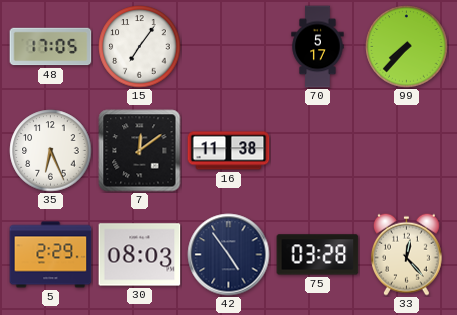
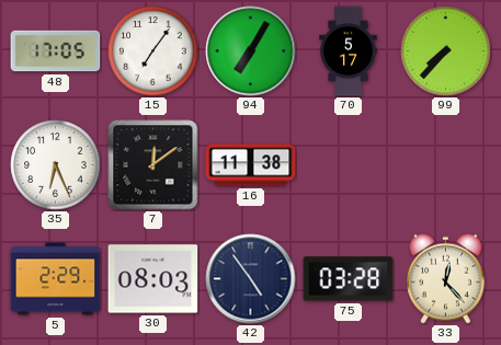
94: none -> 7:05 (251, 51)
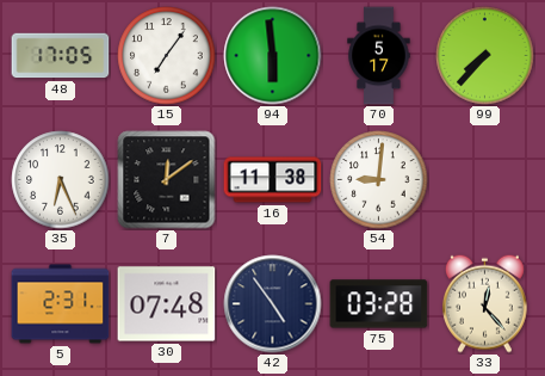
94: 7:05 -> 5:59 (273, 56)
54: none -> 9:01 (379, 180)
5: 2:29 -> 2:31 (61, 304)
30: 08:03 -> 07:48 (167, 304)
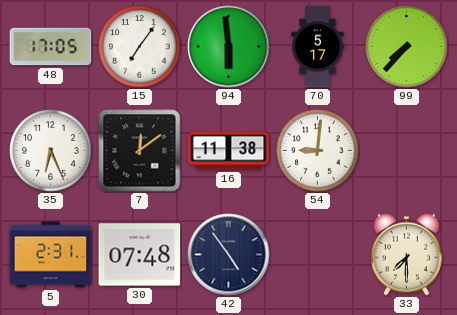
75: 03:28 -> none (379, 304)
33: 12:23 -> 7:30 (406, 254)
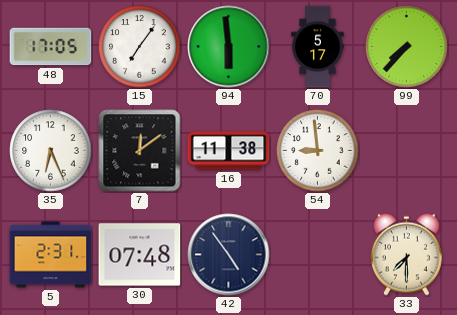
54: 9:01 -> 8:59 (318, 151)
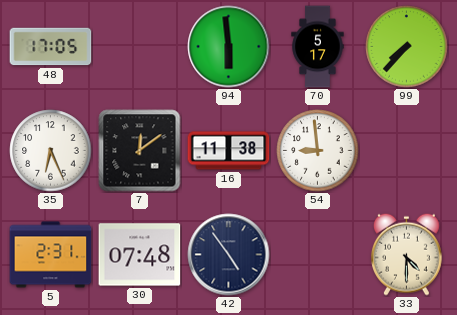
15: 7:06 -> none (140, 47)
33: 7:30 -> 4:30 (406, 254)
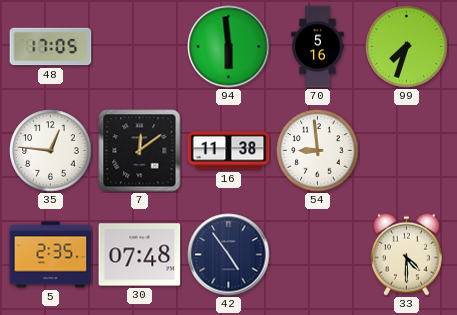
70: 5:17 -> 5:16 (318, 47)
99: 7:37 -> 7:33 (407, 47)
35: 6:26 -> 12:46 (51, 151)
5: 2:31 -> 2:35 (51, 255)
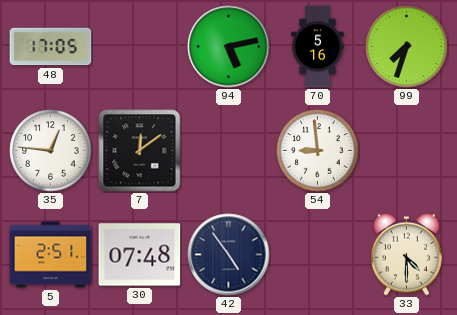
94: 5:59 -> 5:13 (229, 47)
16: 11:38 -> none (229, 151)
5: 2:35 -> 2:51 (51, 255)
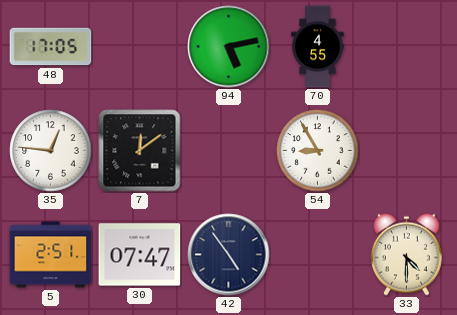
70: 5:16 -> 4:55 (318, 47)
99: 7:33 -> none (407, 47)
54: 8:59 -> 8:55 (318, 151)
30: 07:48 -> 07:47 (140, 255)
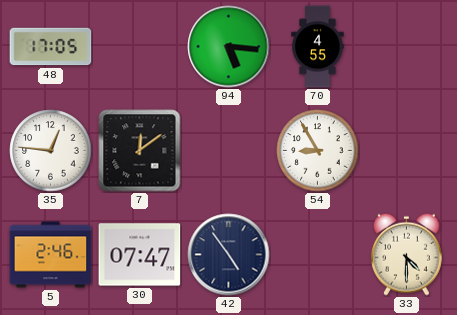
94: 5:13 -> 5:16 (229, 47)
5: 2:51 -> 2:46 (51, 255)
